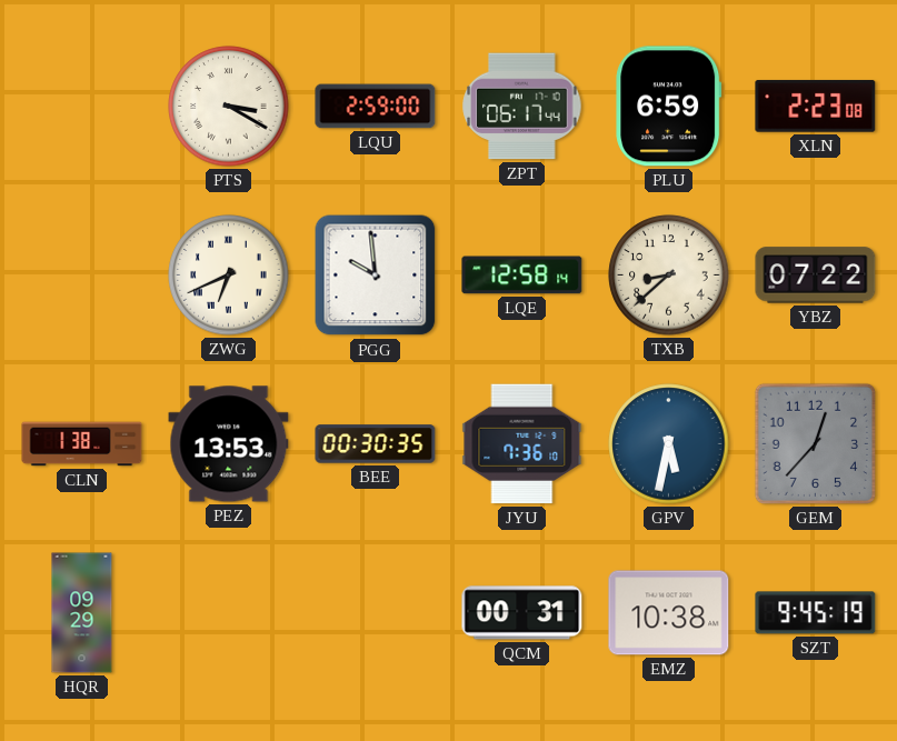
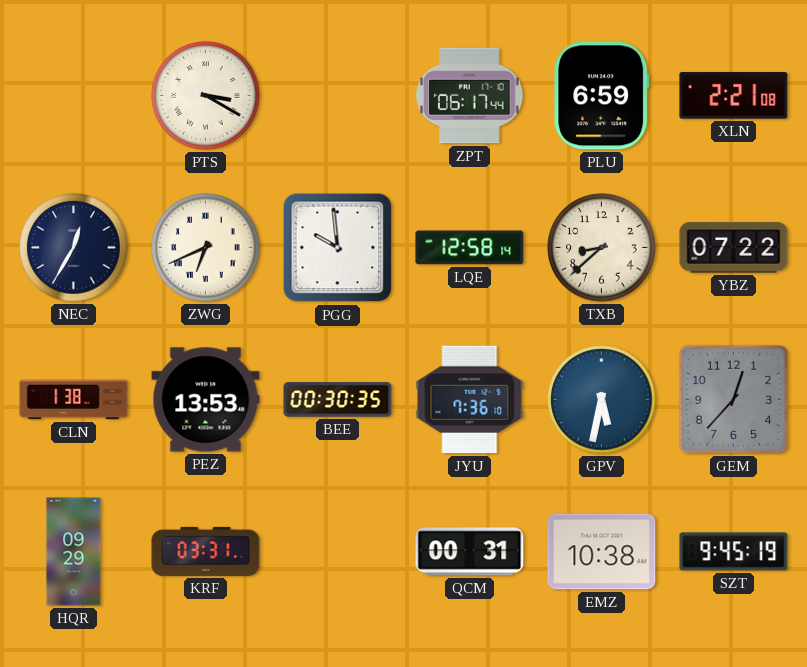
LQU: 2:59 -> none (376, 107)
XLN: 2:23 -> 2:21 (734, 95)
NEC: none -> 12:35 (74, 248)
KRF: none -> 03:31 (206, 551)
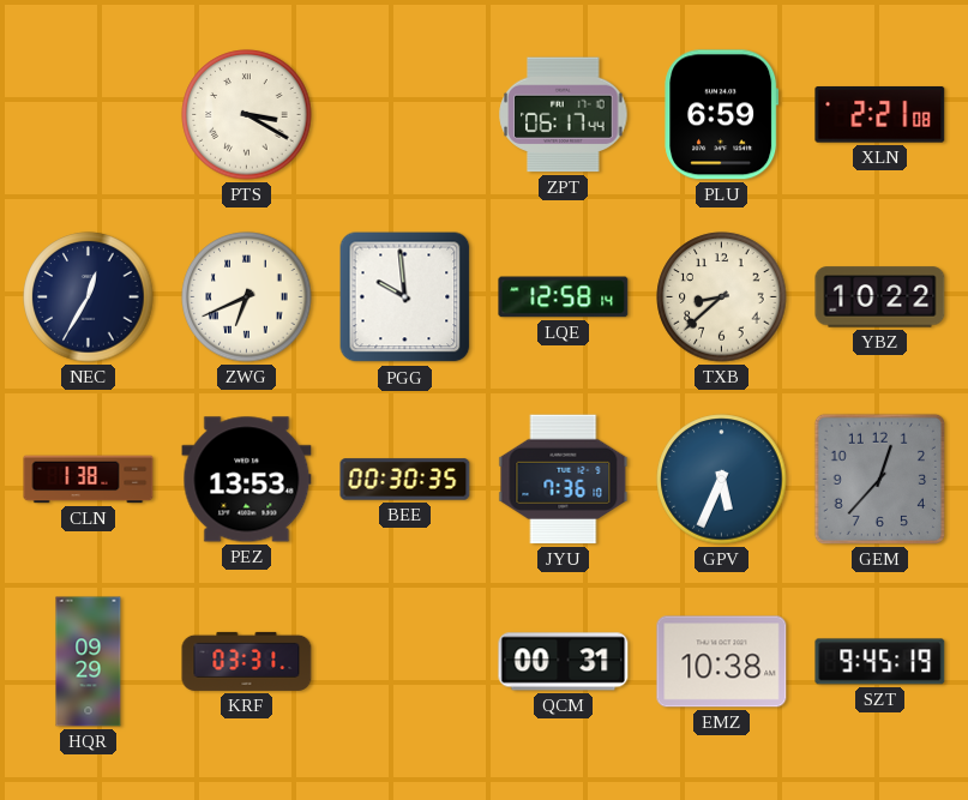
YBZ: 07:22 -> 10:22 (880, 297)
GPV: 5:32 -> 5:34 (722, 480)
